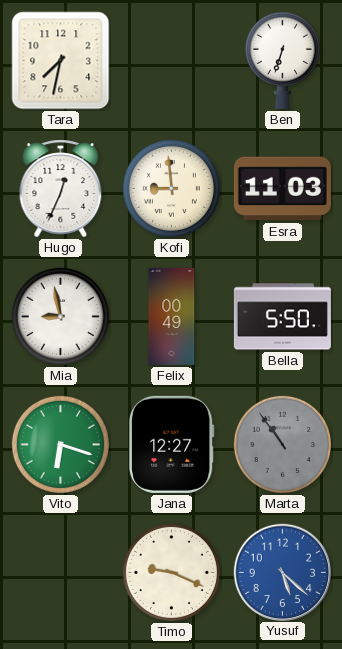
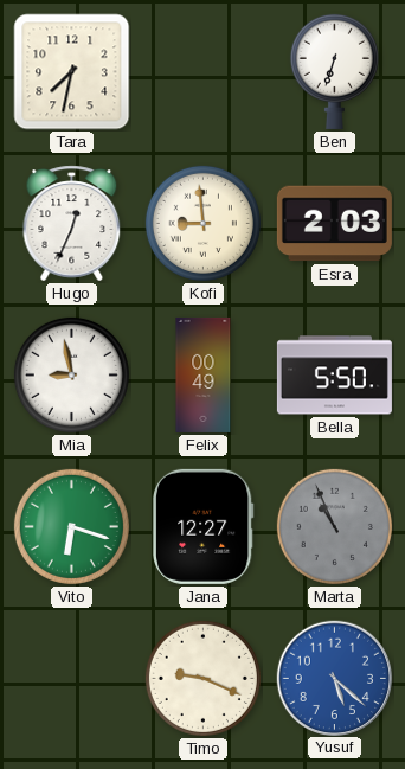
Esra: 11:03 -> 2:03 (334, 224)
Marta: 10:54 -> 10:56 (334, 526)
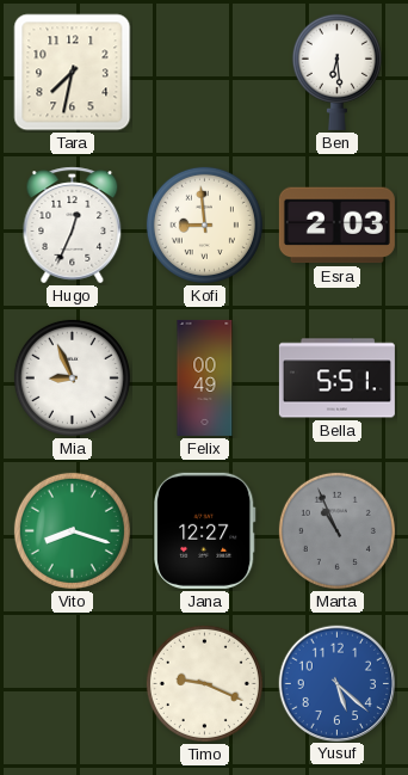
Ben: 6:33 -> 6:29 (336, 72)
Mia: 8:58 -> 8:56 (72, 377)
Bella: 5:50 -> 5:51 (336, 379)
Vito: 6:18 -> 8:18 (72, 530)
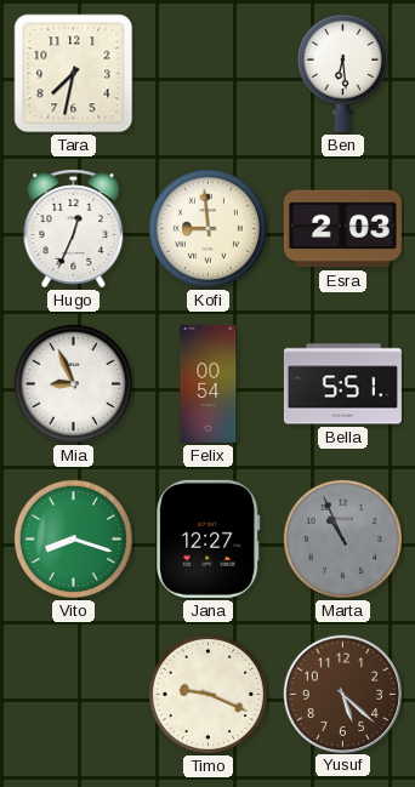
Felix: 00:49 -> 00:54 (209, 383)
Yusuf dial: blue -> brown (342, 694)
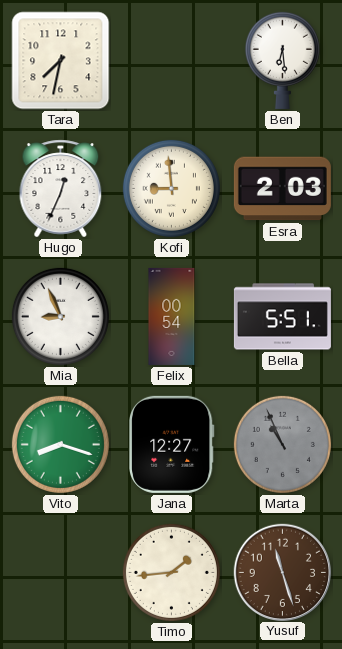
Timo: 9:19 -> 1:44 (171, 572)
Yusuf: 5:22 -> 11:27 (282, 572)
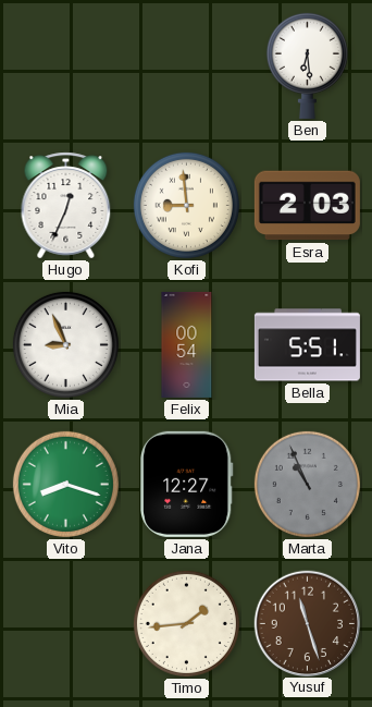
Tara: 7:32 -> none (61, 61)
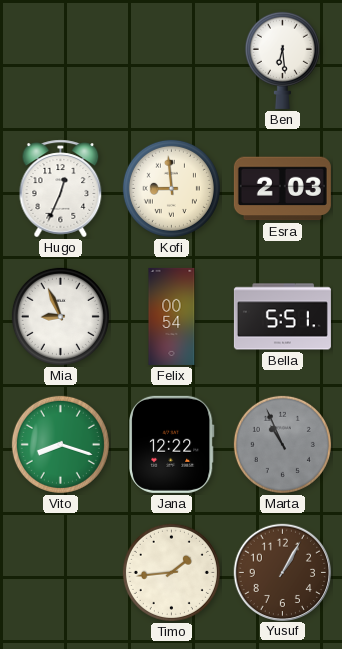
Jana: 12:27 -> 12:22 (171, 444)
Yusuf: 11:27 -> 1:05 (282, 572)
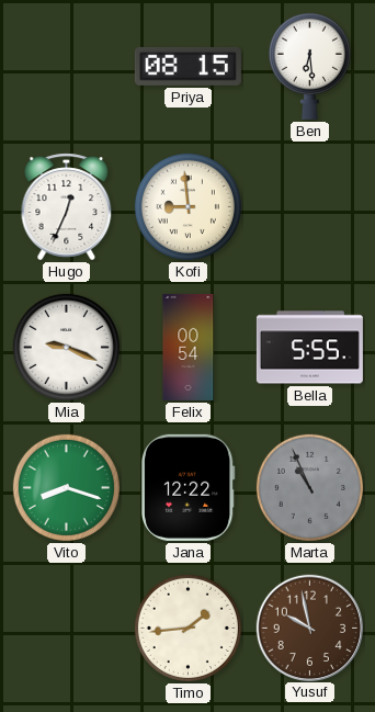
Priya: none -> 08:15 (187, 66)
Esra: 2:03 -> none (282, 189)
Mia: 8:56 -> 9:19 (66, 347)
Bella: 5:51 -> 5:55 (309, 348)
Yusuf: 1:05 -> 9:58 (309, 628)
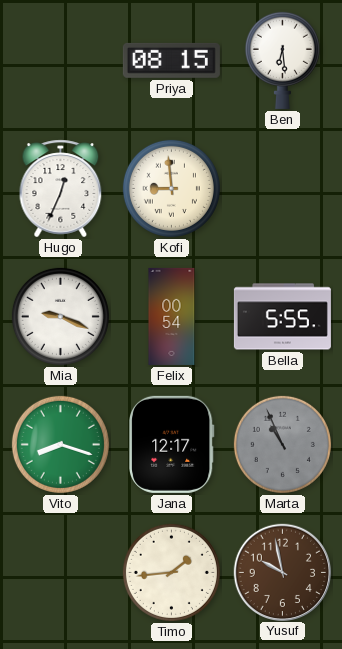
Jana: 12:22 -> 12:17 (171, 444)
